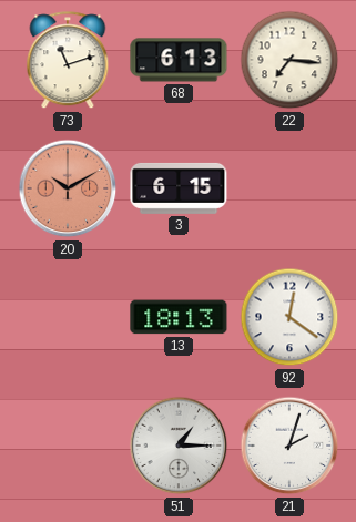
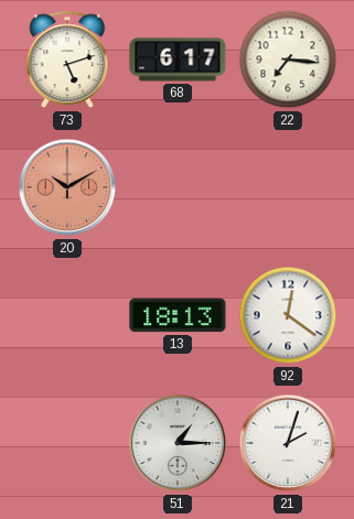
73: 11:12 -> 5:12 (67, 61)
68: 6:13 -> 6:17 (178, 60)
3: 6:15 -> none (179, 188)
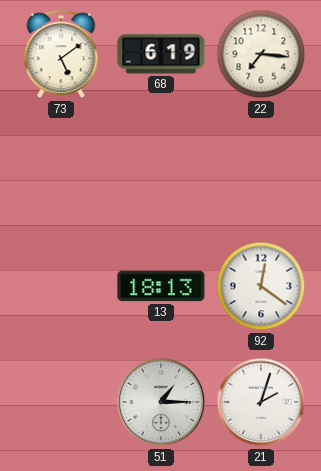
73: 5:12 -> 5:09 (61, 55)
68: 6:17 -> 6:19 (161, 54)
20: 10:10 -> none (67, 187)
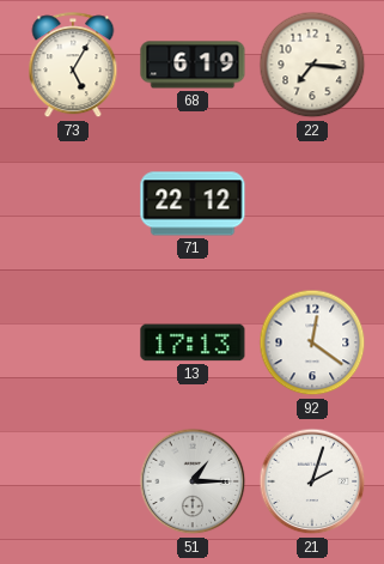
73: 5:09 -> 5:05 (73, 66)
71: none -> 22:12 (193, 204)
13: 18:13 -> 17:13 (193, 342)
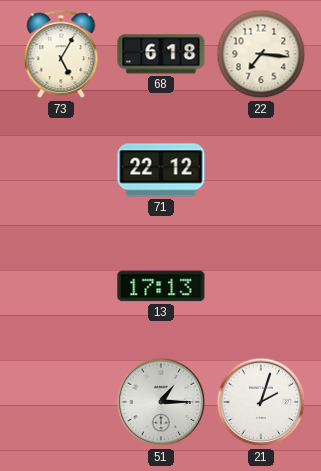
68: 6:19 -> 6:18 (161, 54)
92: 12:21 -> none (312, 342)
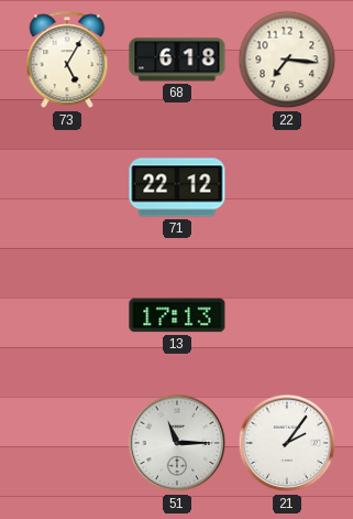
51: 1:15 -> 11:15 (177, 443)
21: 2:03 -> 2:06 (287, 443)
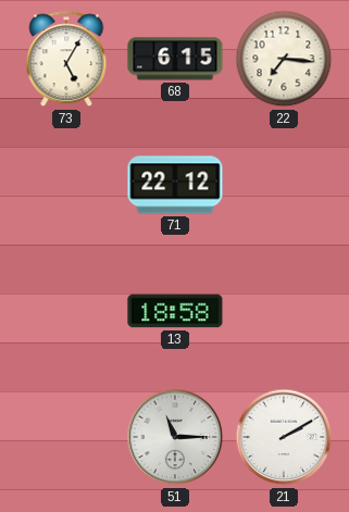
68: 6:18 -> 6:15 (175, 59)
13: 17:13 -> 18:58 (175, 311)
21: 2:06 -> 2:10 (284, 437)
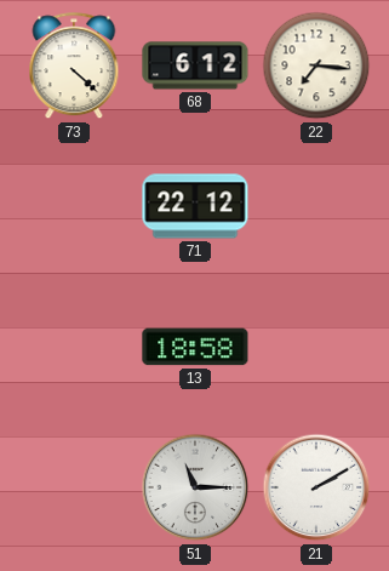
73: 5:05 -> 4:22 (74, 67)
68: 6:15 -> 6:12 (195, 65)
